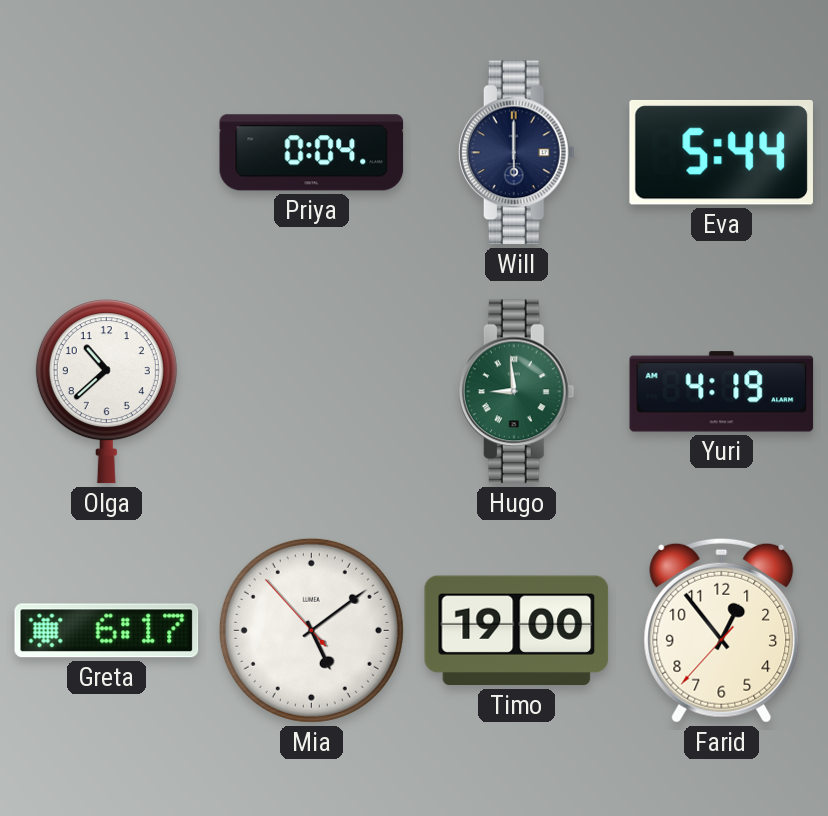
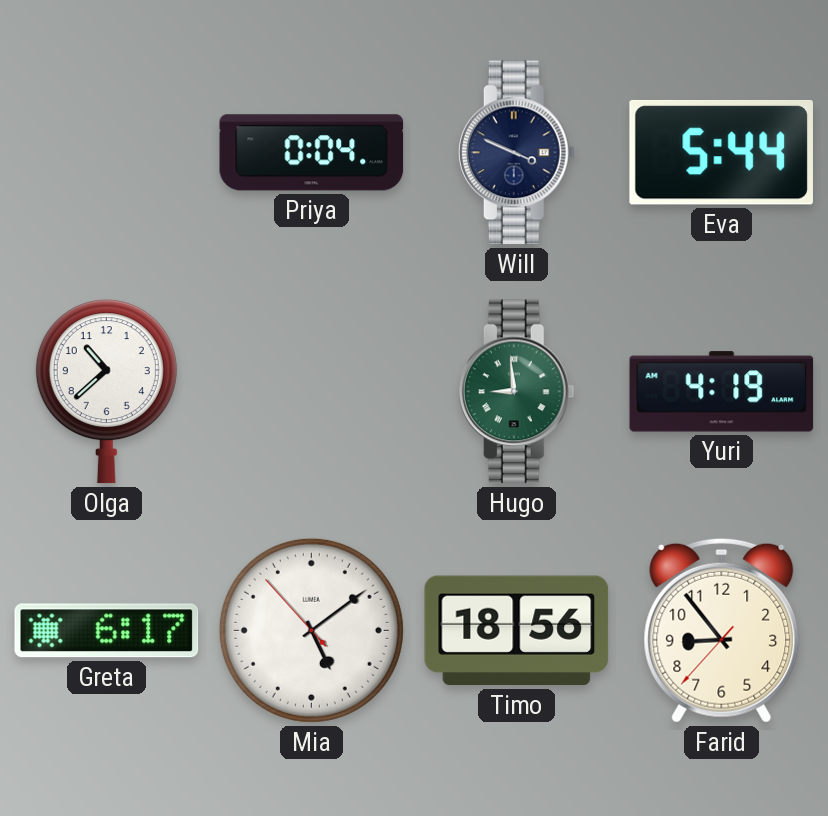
Will: 6:00 -> 3:49 (516, 153)
Timo: 19:00 -> 18:56 (517, 631)
Farid: 12:53 -> 8:53 (722, 630)
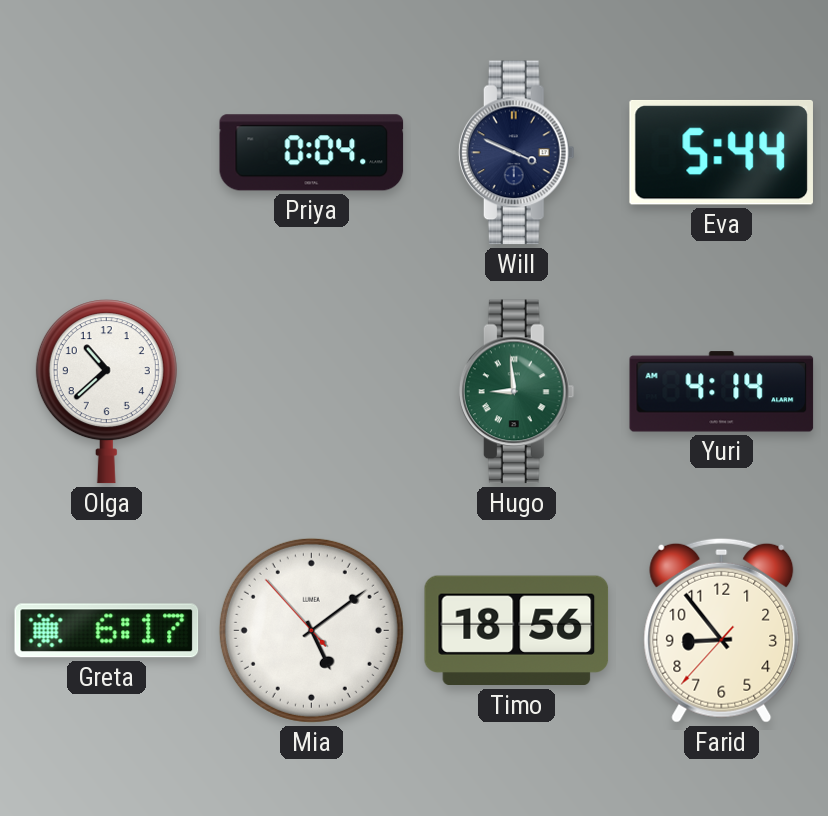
Yuri: 4:19 -> 4:14 (722, 392)
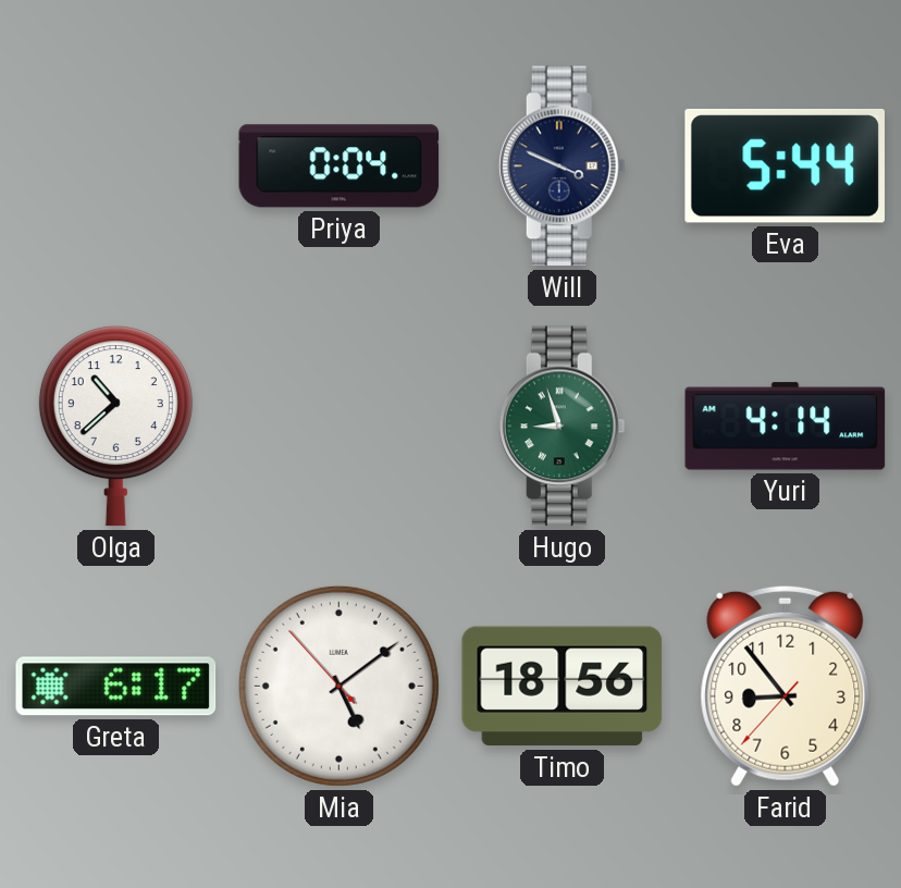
Hugo: 8:59 -> 8:57 (561, 427)
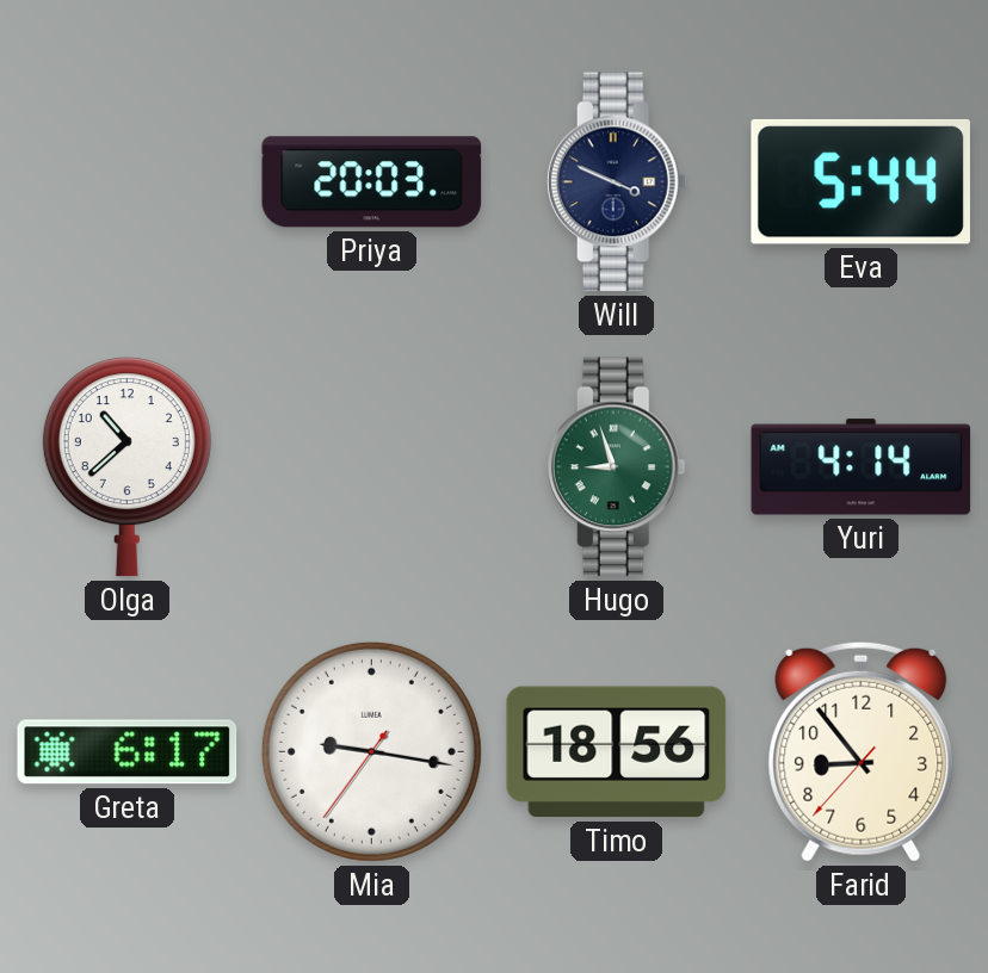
Priya: 0:04 -> 20:03 (372, 182)
Mia: 5:08 -> 9:16 (371, 751)
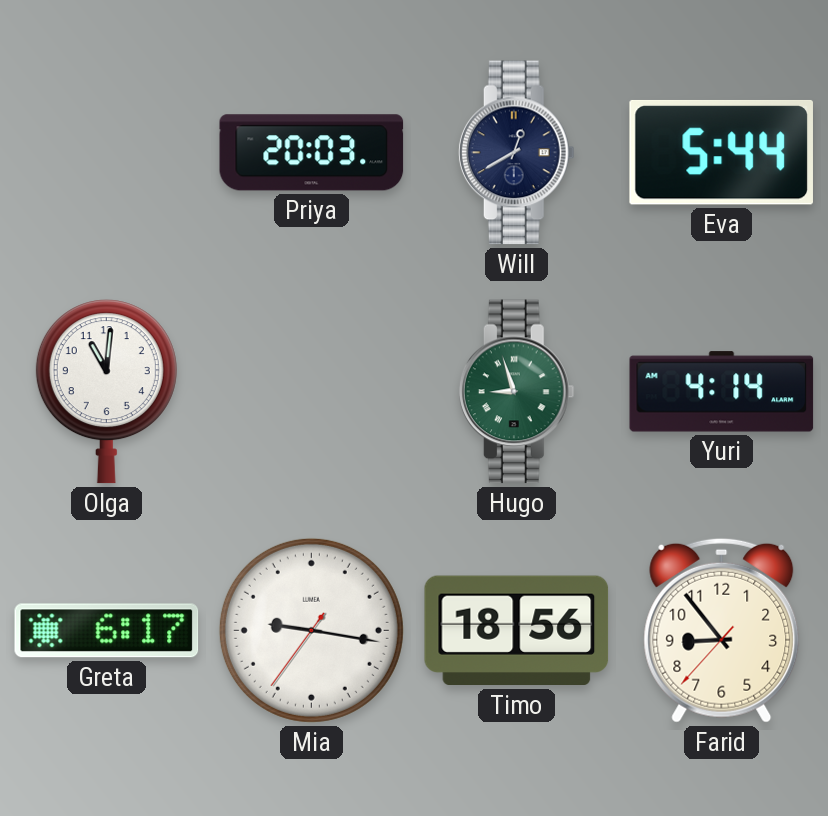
Will: 3:49 -> 12:40 (516, 153)
Olga: 10:38 -> 11:01 (106, 392)
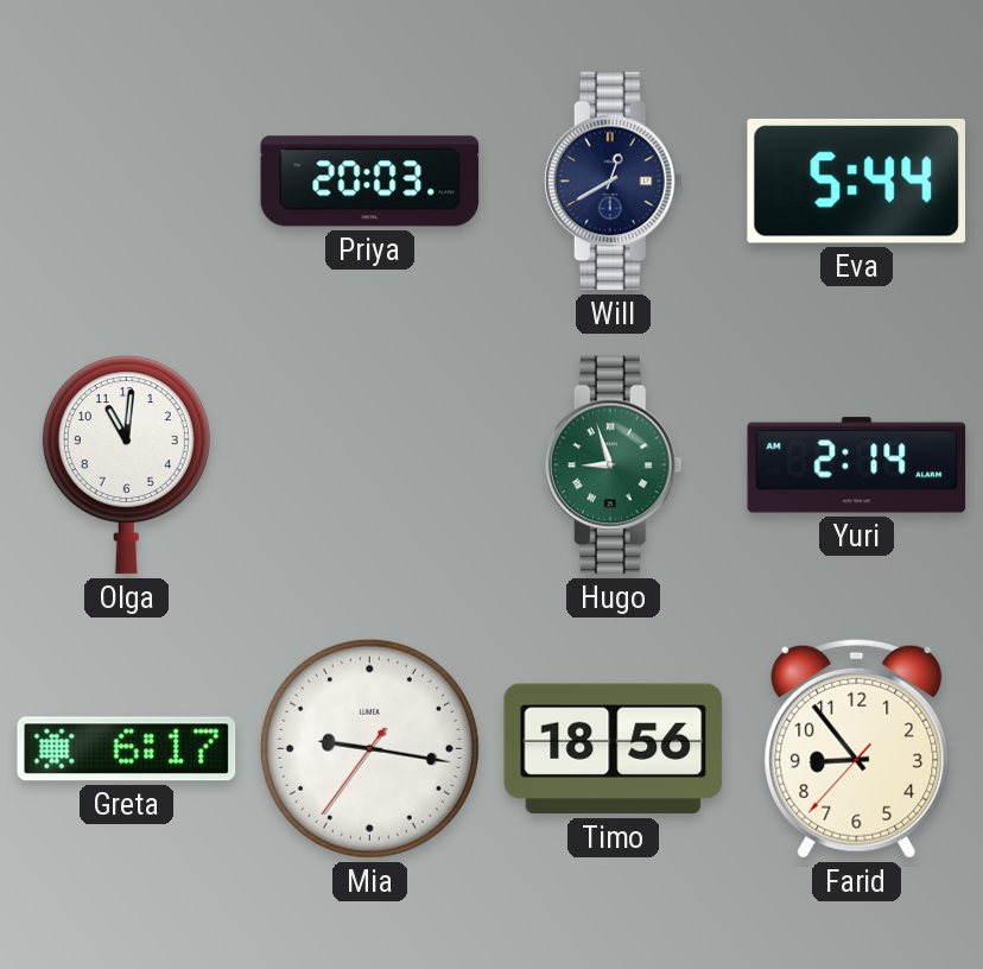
Yuri: 4:14 -> 2:14 (857, 465)
